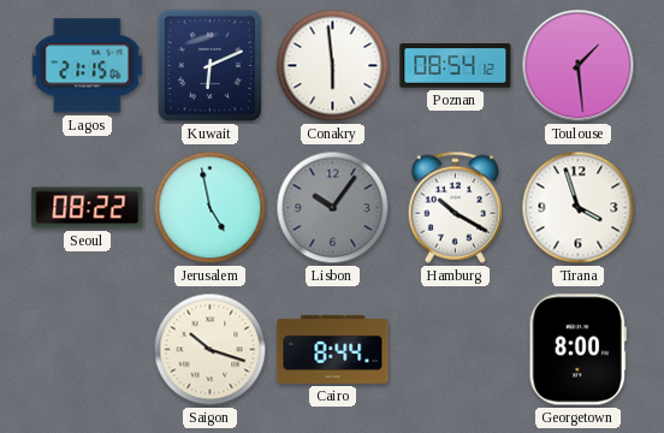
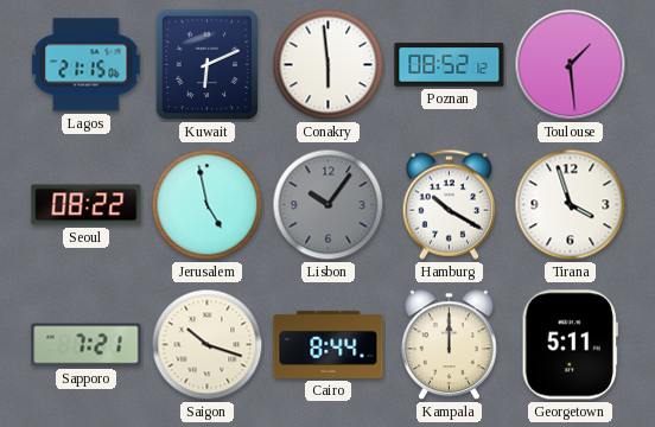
Poznan: 08:54 -> 08:52 (450, 65)
Sapporo: none -> 7:21 (87, 345)
Kampala: none -> 12:00 (450, 345)
Georgetown: 8:00 -> 5:11 (570, 345)
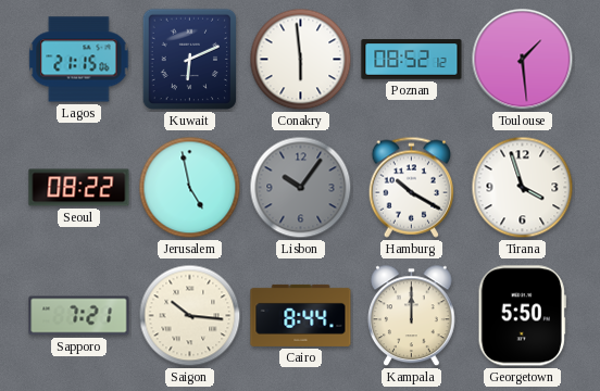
Saigon: 10:18 -> 10:16 (190, 316)
Georgetown: 5:11 -> 5:50 (522, 316)
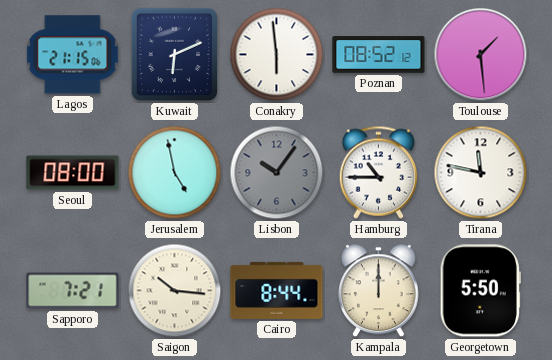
Seoul: 08:22 -> 08:00 (73, 173)
Hamburg: 10:20 -> 10:45 (378, 172)
Tirana: 3:57 -> 11:47 (481, 173)
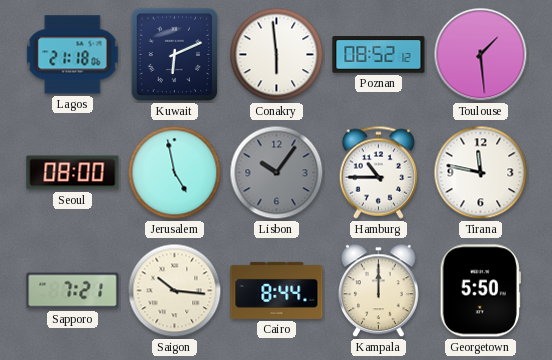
Lagos: 21:15 -> 21:18 (73, 55)
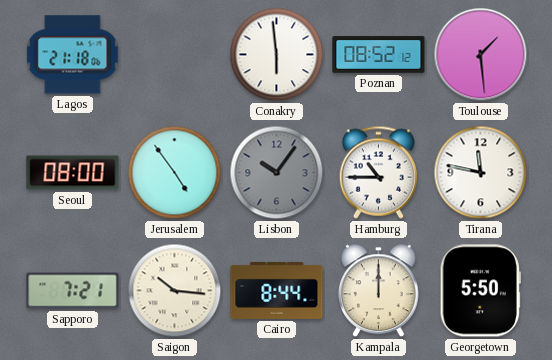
Kuwait: 6:11 -> none (175, 55)
Jerusalem: 4:58 -> 4:54 (175, 173)
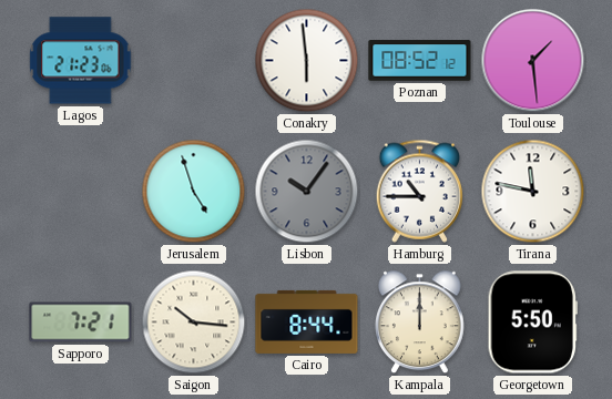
Lagos: 21:18 -> 21:23 (81, 61)
Seoul: 08:00 -> none (73, 173)
Jerusalem: 4:54 -> 4:57 (194, 192)
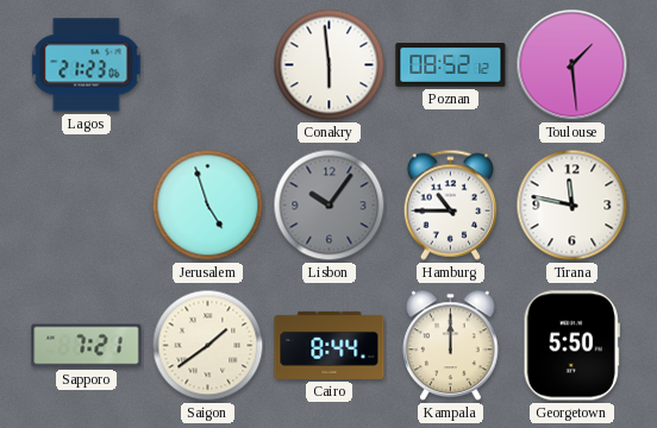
Saigon: 10:16 -> 1:39 (208, 346)
